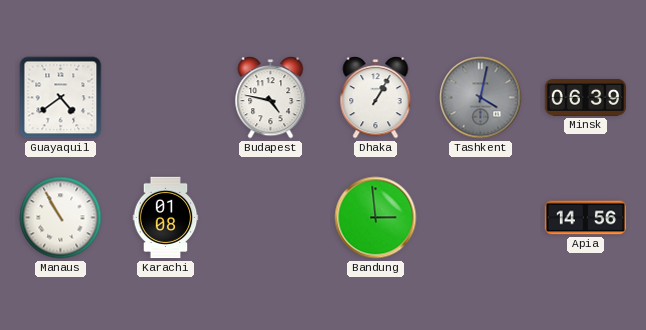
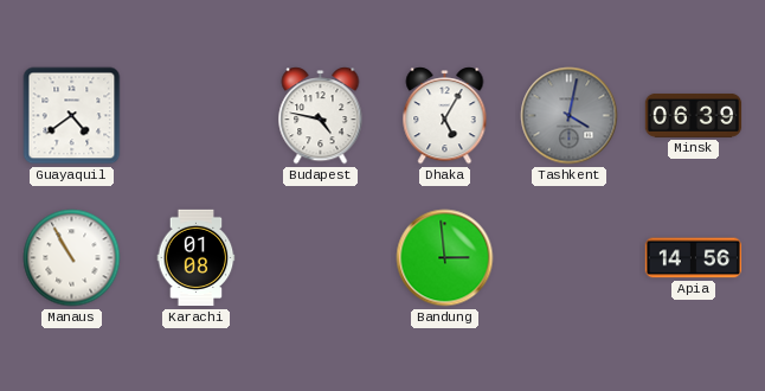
Dhaka: 1:05 -> 5:05 (445, 116)
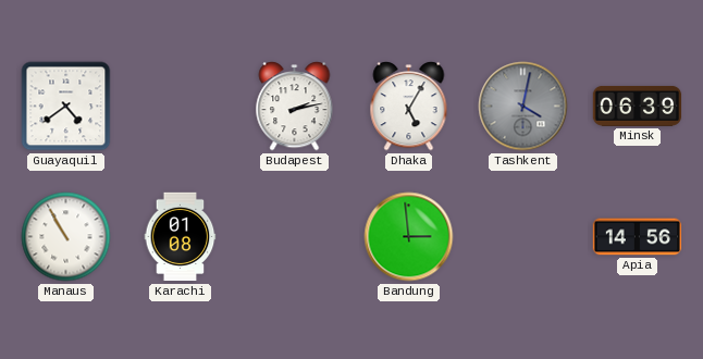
Budapest: 4:47 -> 2:13 (295, 107)
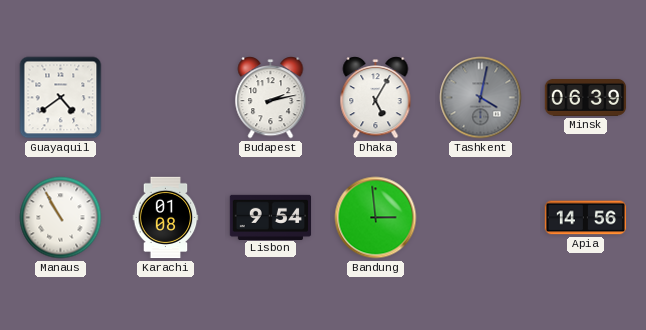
Lisbon: none -> 9:54 (271, 217)
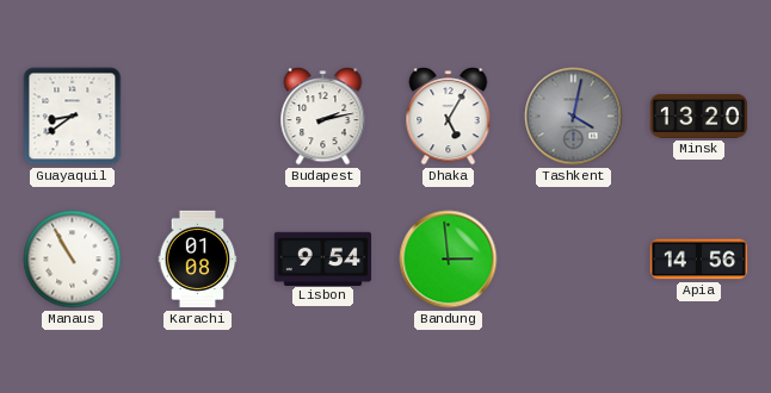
Guayaquil: 4:39 -> 8:39 (73, 117)
Minsk: 06:39 -> 13:20 (699, 116)
